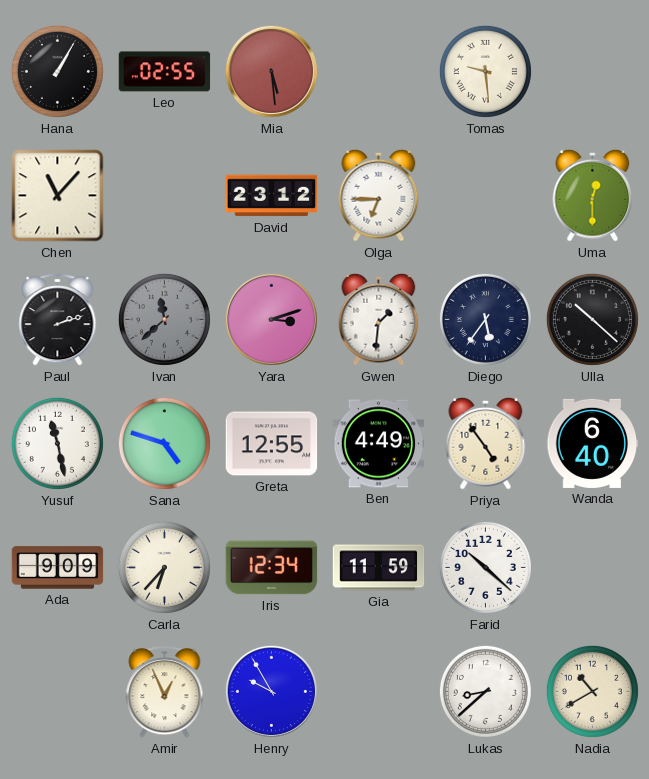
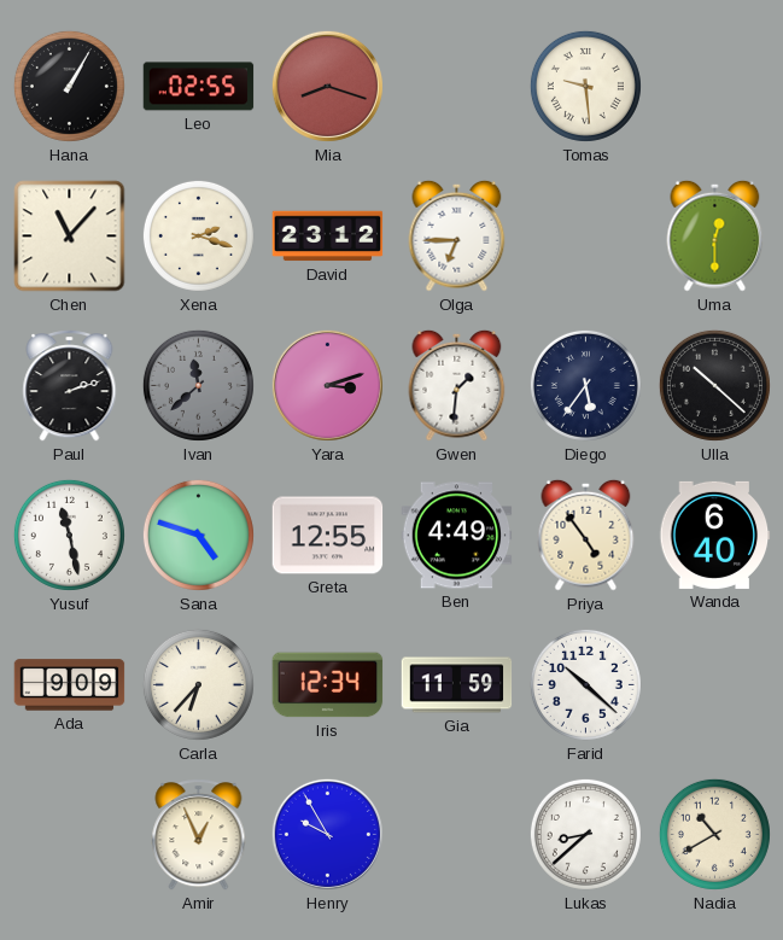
Mia: 5:29 -> 8:18 (327, 86)
Xena: none -> 2:18 (198, 235)
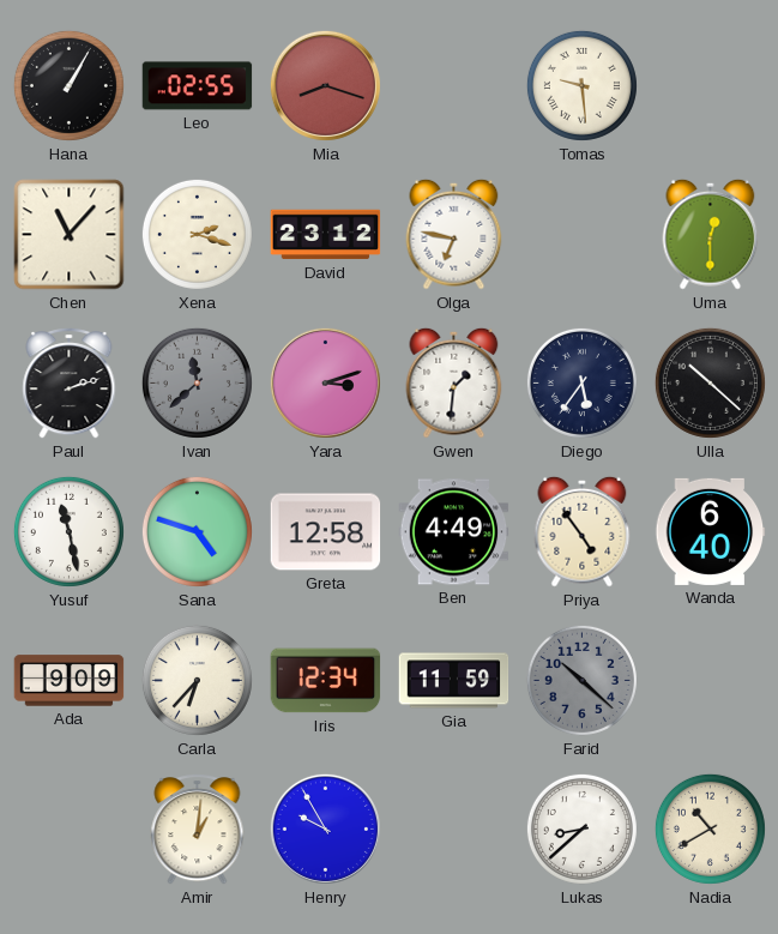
Olga: 6:45 -> 6:47 (454, 234)
Greta: 12:55 -> 12:58 (326, 532)
Farid dial: white -> grey (581, 680)
Amir: 12:56 -> 1:01 (198, 830)
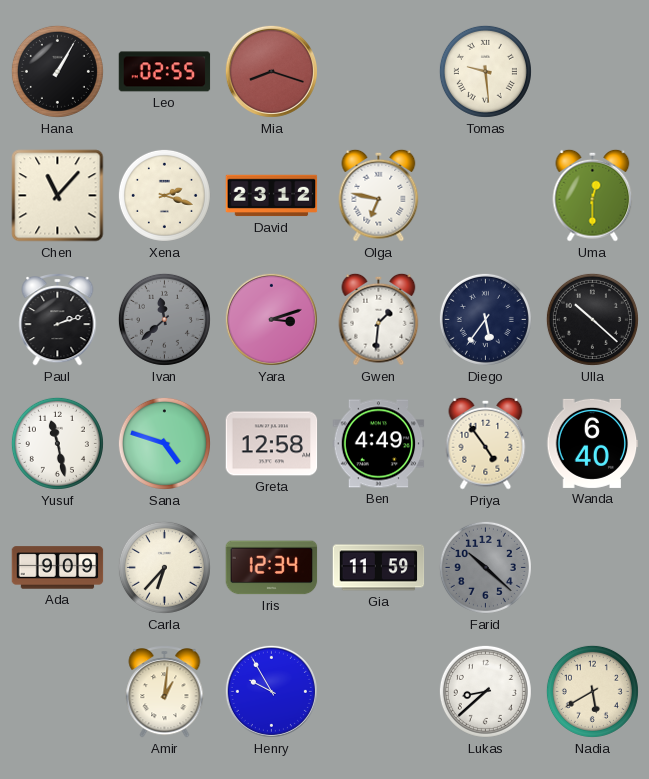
Nadia: 10:40 -> 5:40 (592, 691)
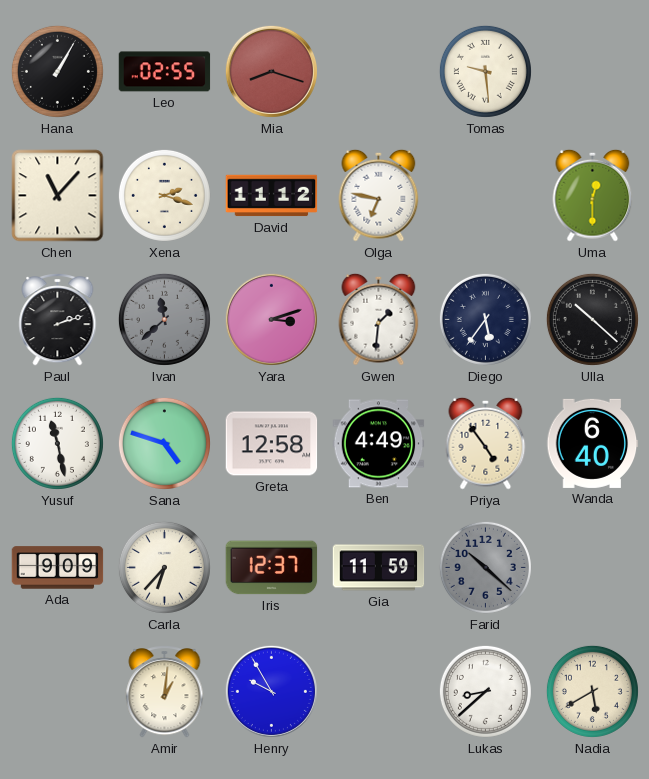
David: 23:12 -> 11:12 (272, 196)
Iris: 12:34 -> 12:37 (272, 568)
